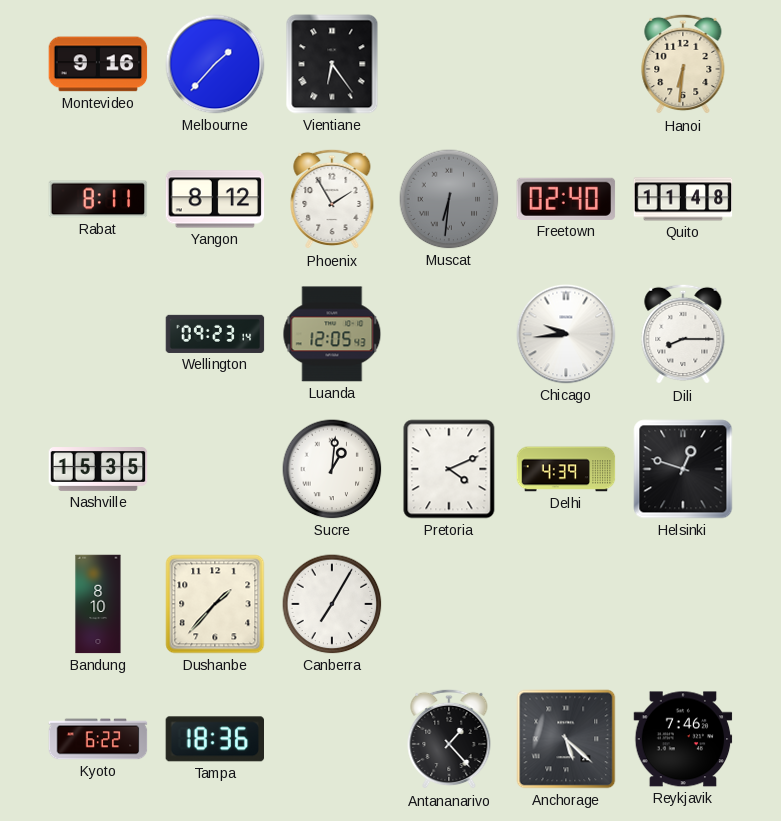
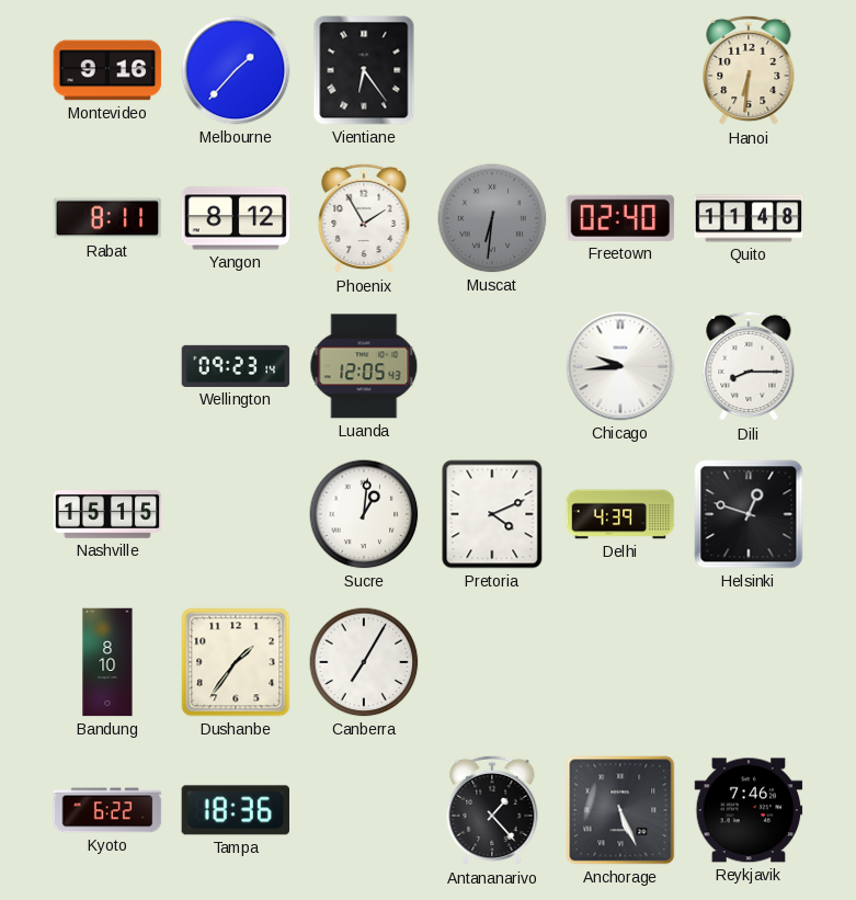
Nashville: 15:35 -> 15:15 (107, 514)
Dushanbe: 1:37 -> 1:36 (236, 662)
Anchorage: 5:22 -> 5:26 (620, 810)
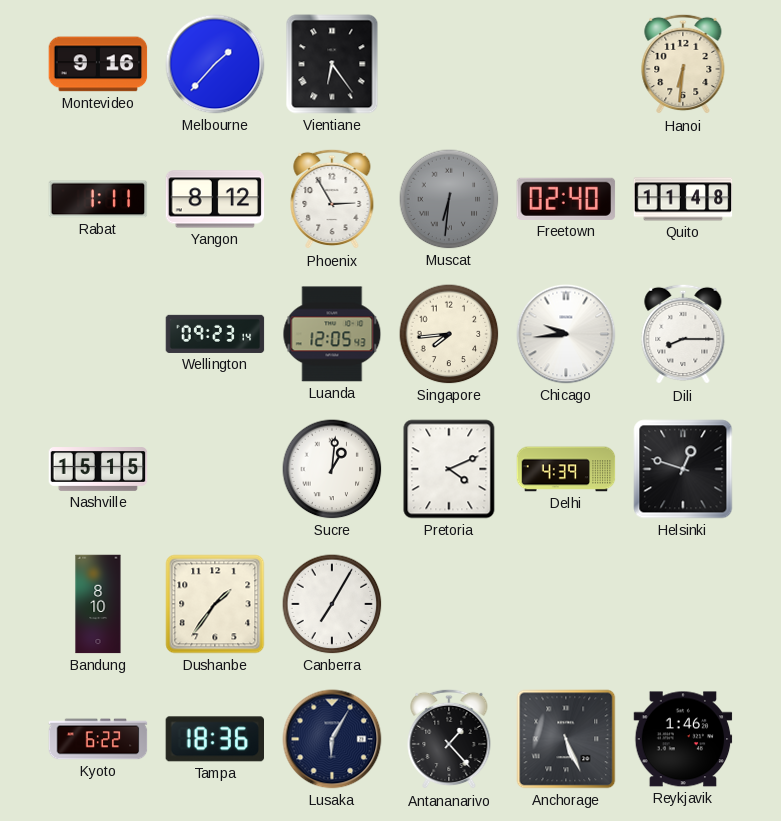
Rabat: 8:11 -> 1:11 (98, 199)
Phoenix: 1:55 -> 2:55 (332, 199)
Singapore: none -> 7:44 (449, 334)
Lusaka: none -> 6:05 (332, 739)
Reykjavik: 7:46 -> 1:46 (683, 739)
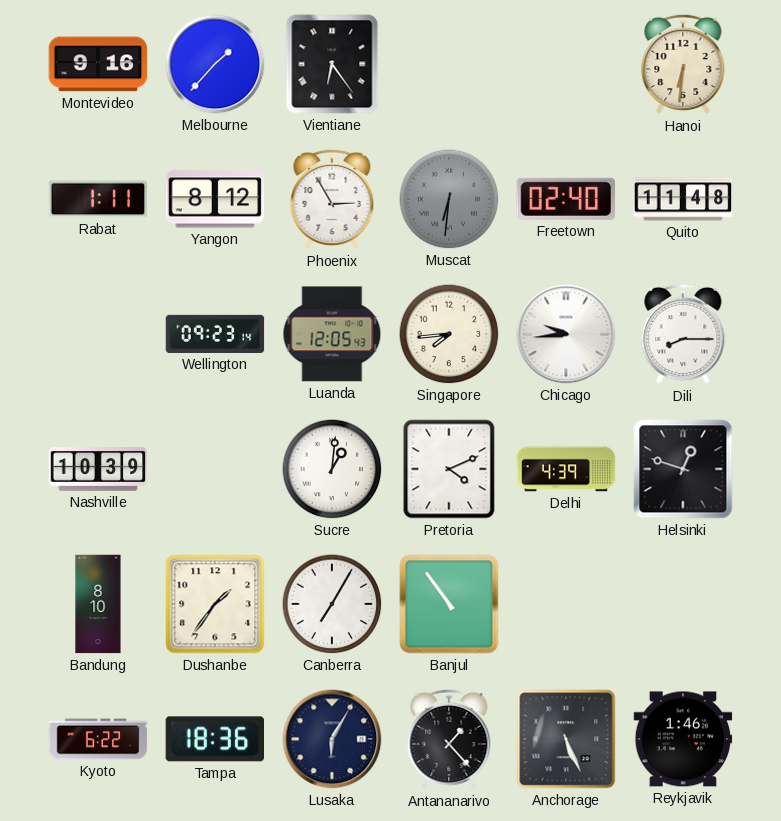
Nashville: 15:15 -> 10:39 (98, 469)
Banjul: none -> 10:54 (449, 604)
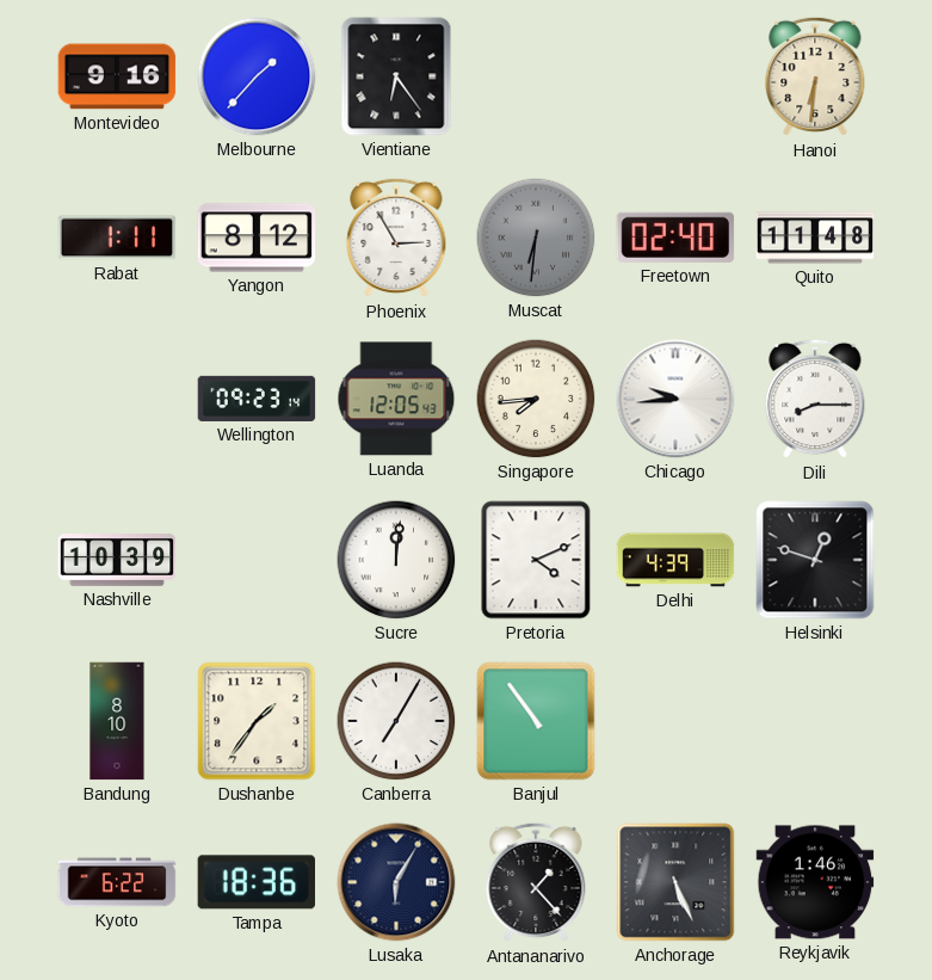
Sucre: 1:01 -> 12:01 (396, 560)
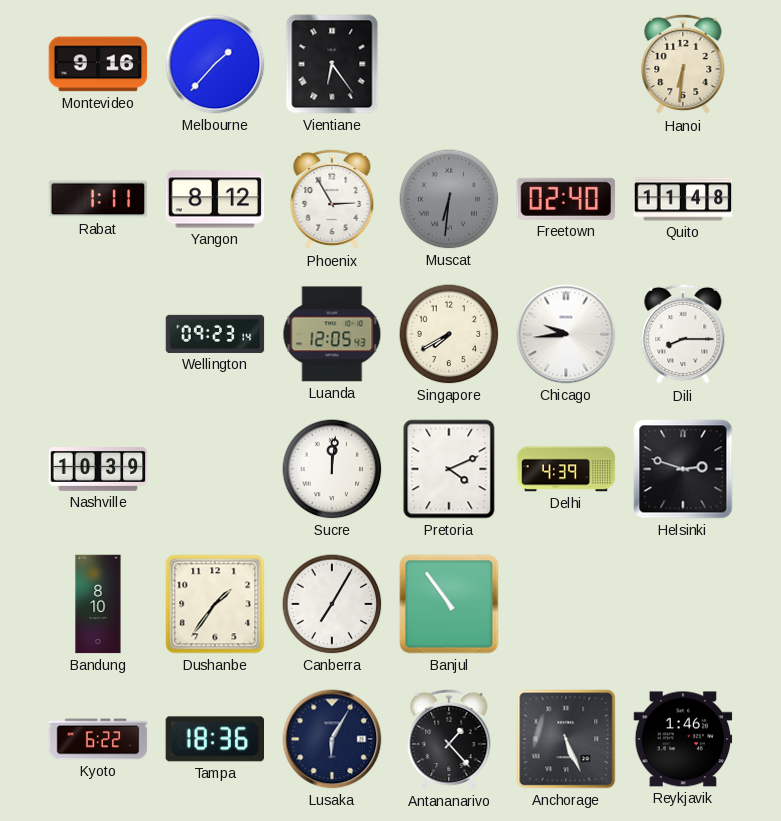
Singapore: 7:44 -> 7:40 (449, 334)
Helsinki: 12:48 -> 2:48 (683, 469)
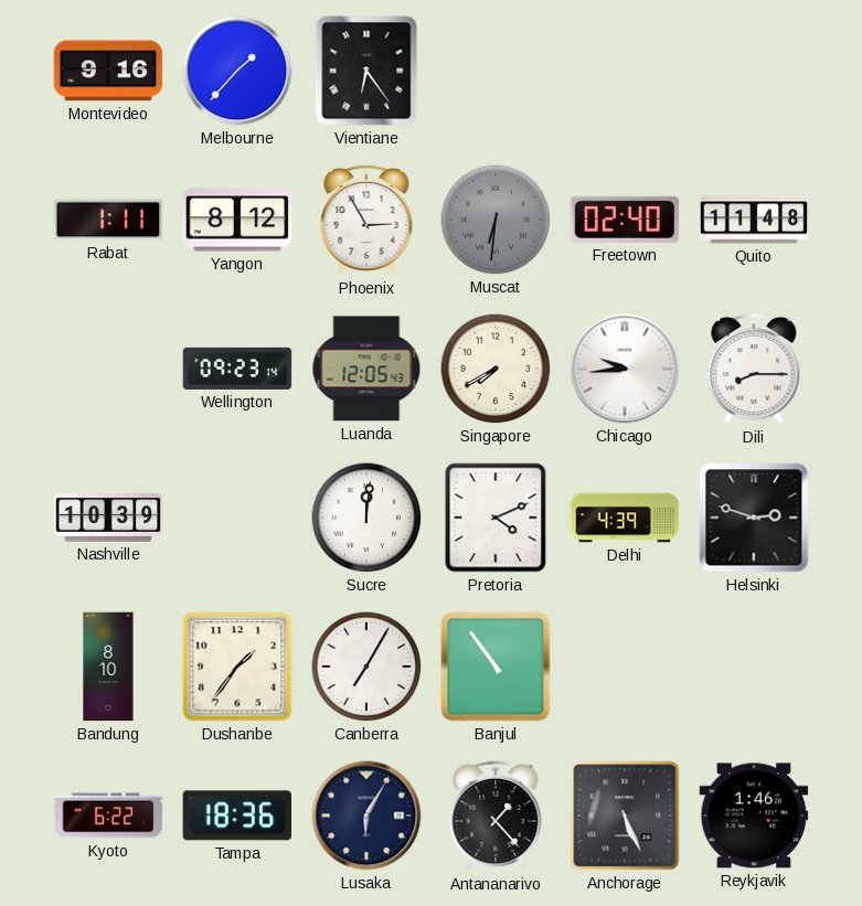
Hanoi: 6:31 -> none (683, 64)
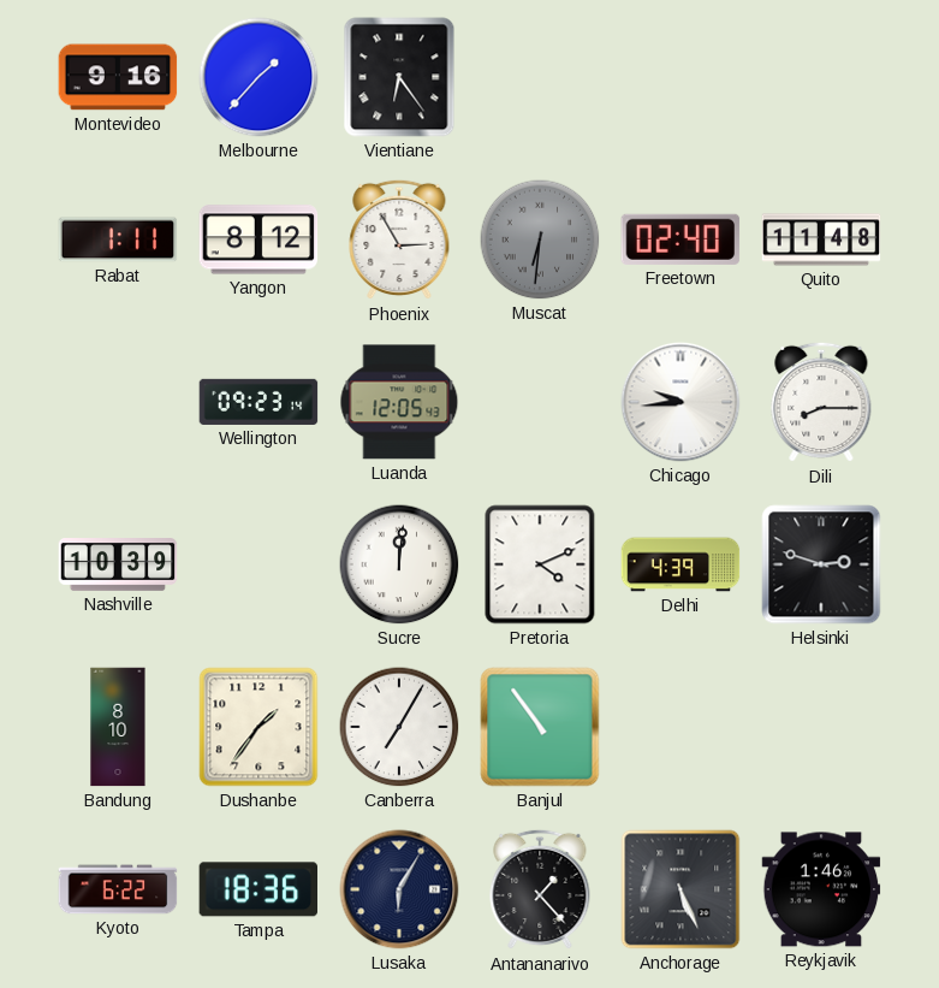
Singapore: 7:40 -> none (496, 369)
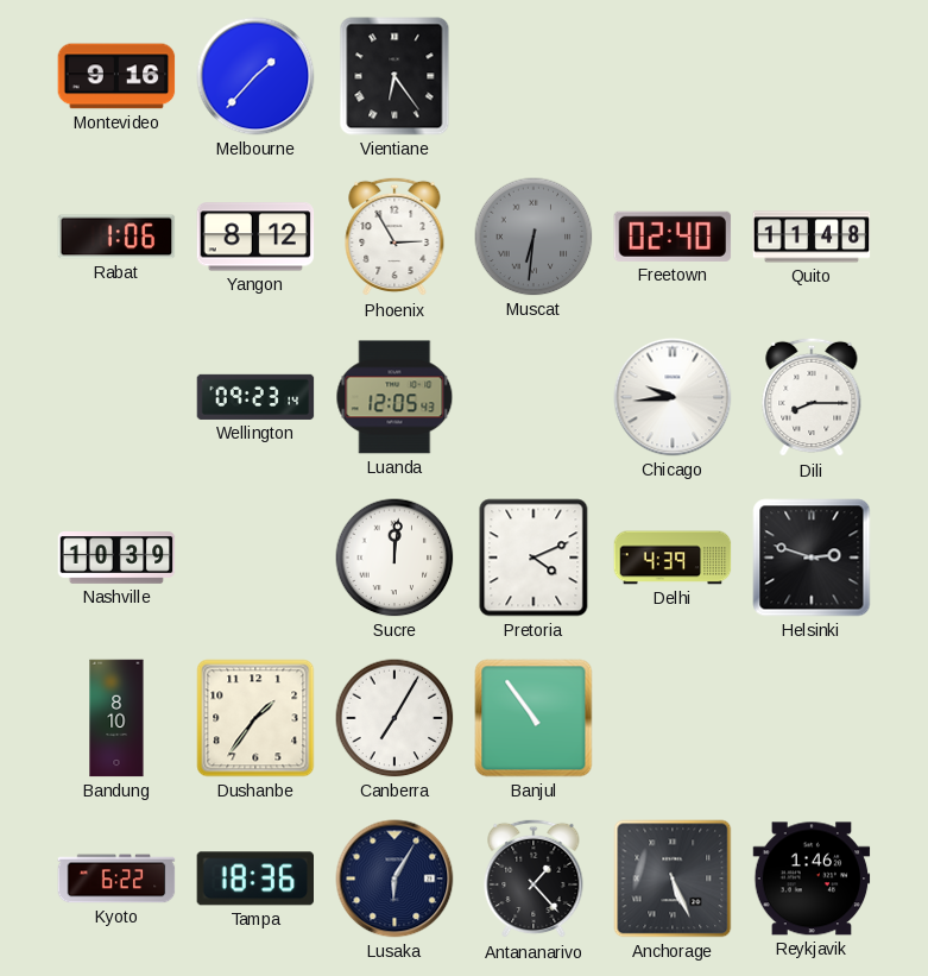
Rabat: 1:11 -> 1:06 (116, 237)
